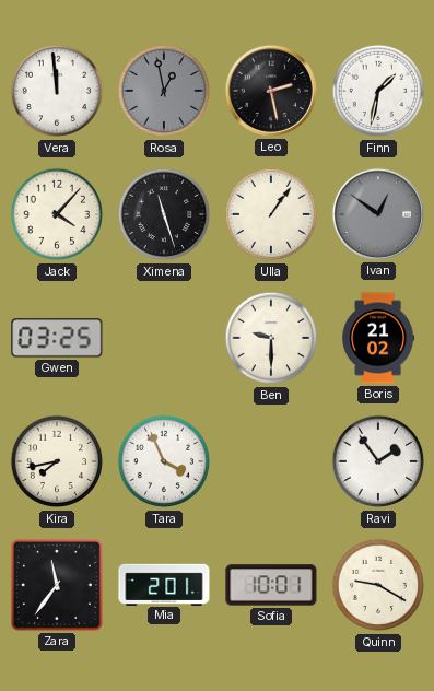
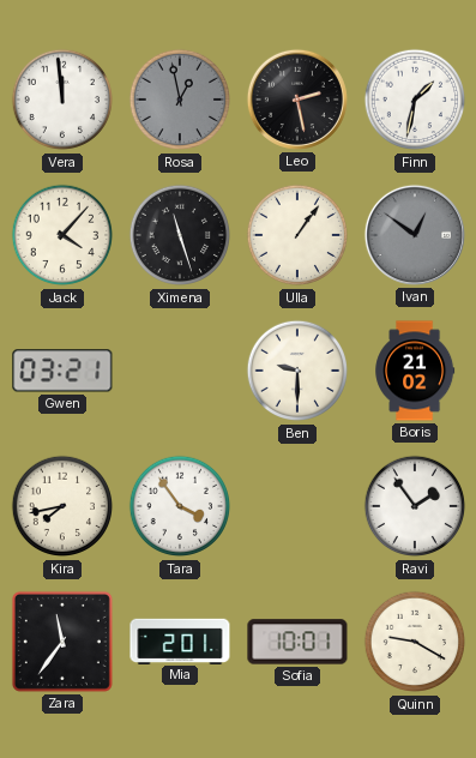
Gwen: 03:25 -> 03:21 (62, 371)
Tara: 3:56 -> 3:54 (180, 506)
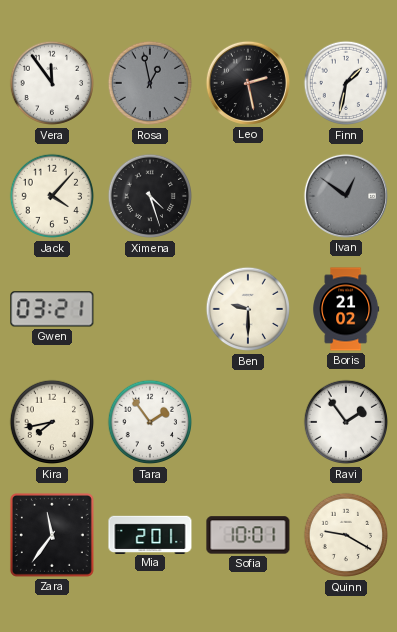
Vera: 11:59 -> 11:54 (52, 83)
Ximena: 11:27 -> 4:27 (150, 196)
Ulla: 1:06 -> none (297, 235)
Tara: 3:54 -> 1:54 (150, 422)
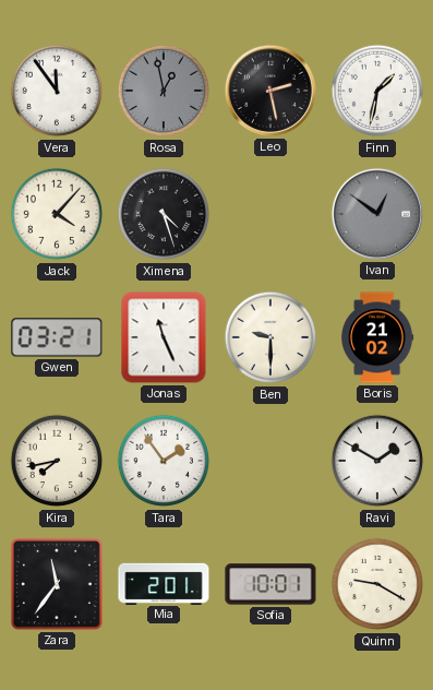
Jonas: none -> 11:26 (164, 337)
Ravi: 1:54 -> 1:50 (377, 461)
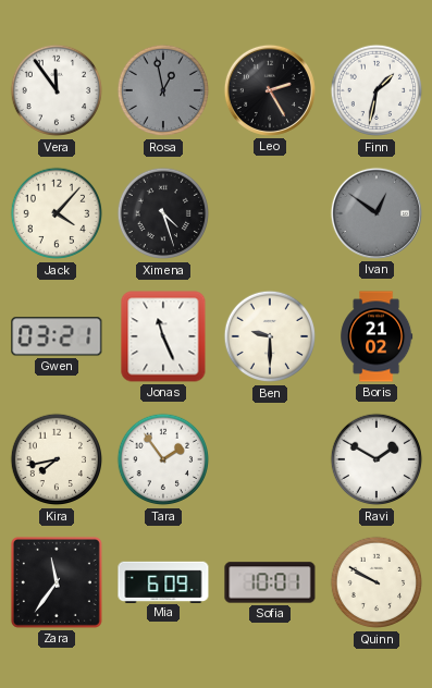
Leo: 2:28 -> 2:25 (270, 90)
Mia: 2:01 -> 6:09 (163, 581)
Quinn: 9:20 -> 9:50 (377, 582)
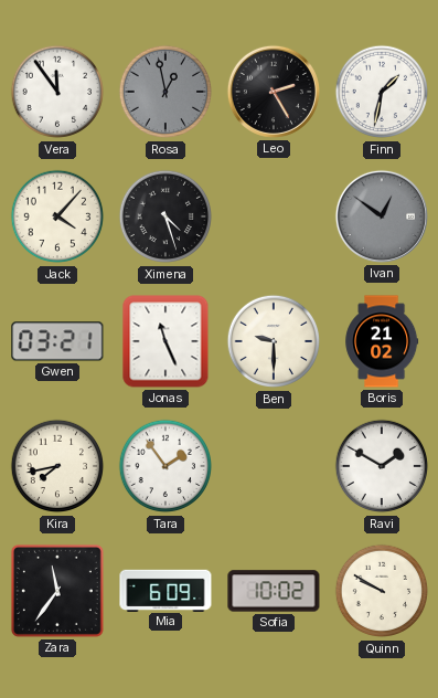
Sofia: 10:01 -> 10:02 (274, 591)
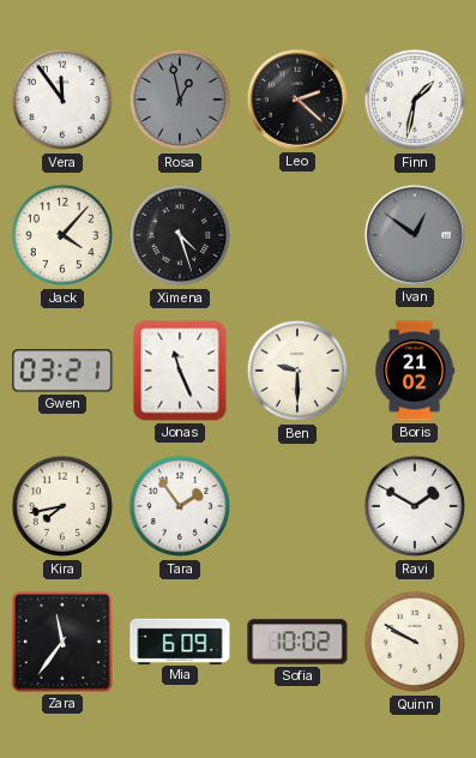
Leo: 2:25 -> 2:22 (297, 100)
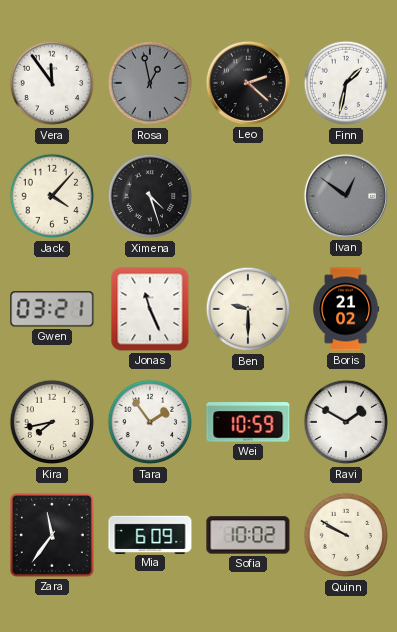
Wei: none -> 10:59 (248, 422)
